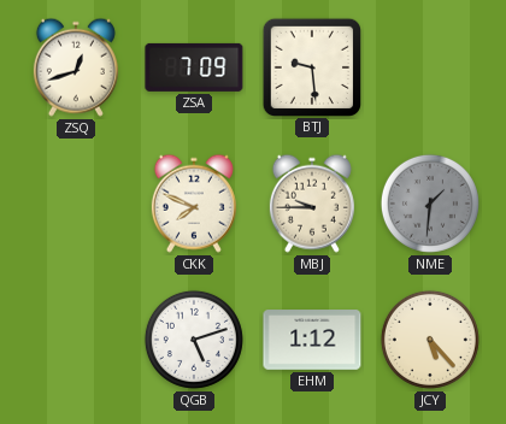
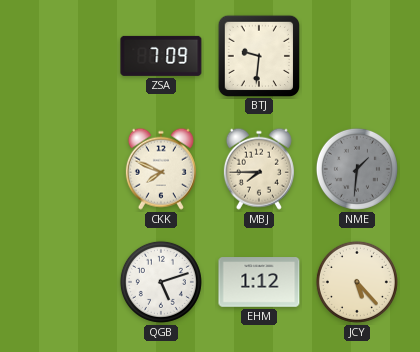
ZSQ: 12:42 -> none (76, 67)
BTJ: 9:29 -> 9:31 (259, 55)
MBJ: 9:45 -> 7:45 (259, 169)
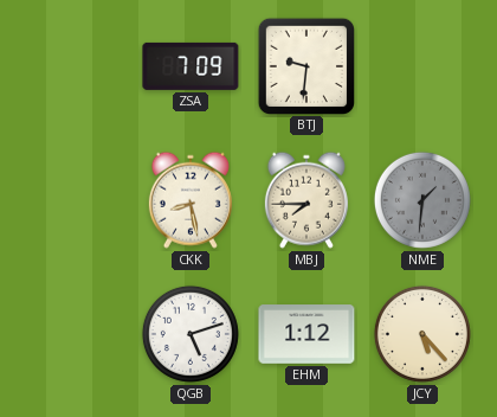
CKK: 7:49 -> 8:28 (191, 200)
